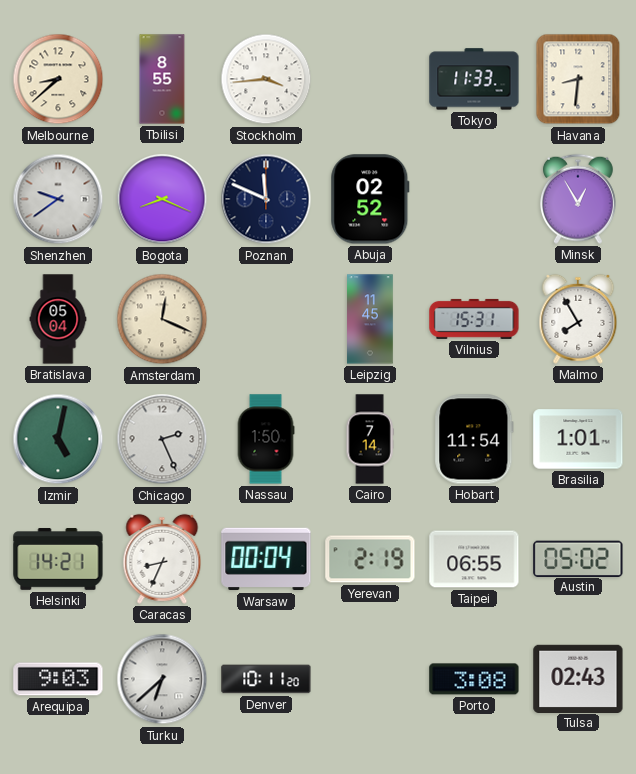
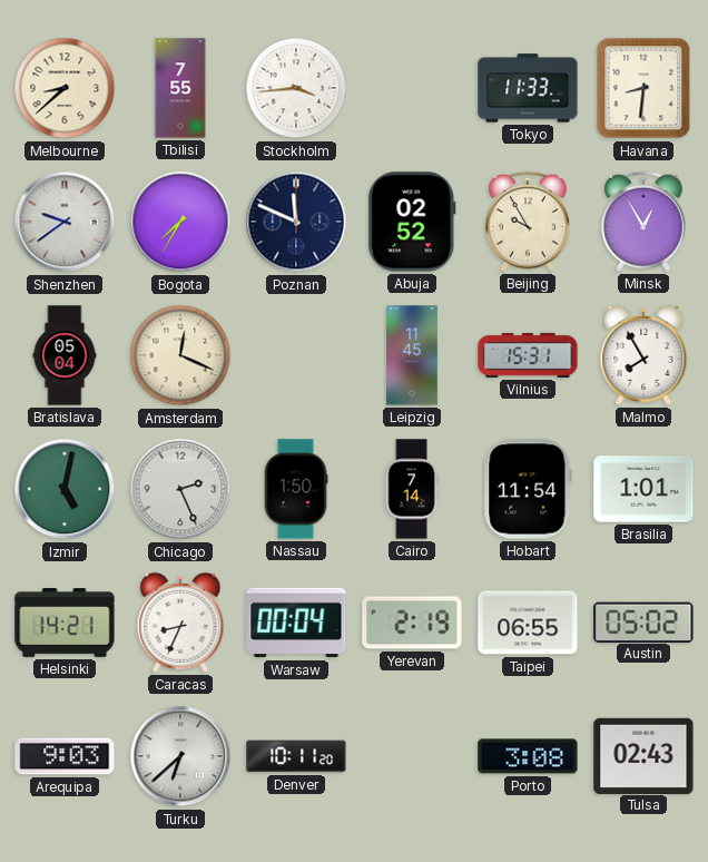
Tbilisi: 8:55 -> 7:55 (180, 88)
Bogota: 8:19 -> 7:35 (180, 222)
Beijing: none -> 9:55 (528, 222)
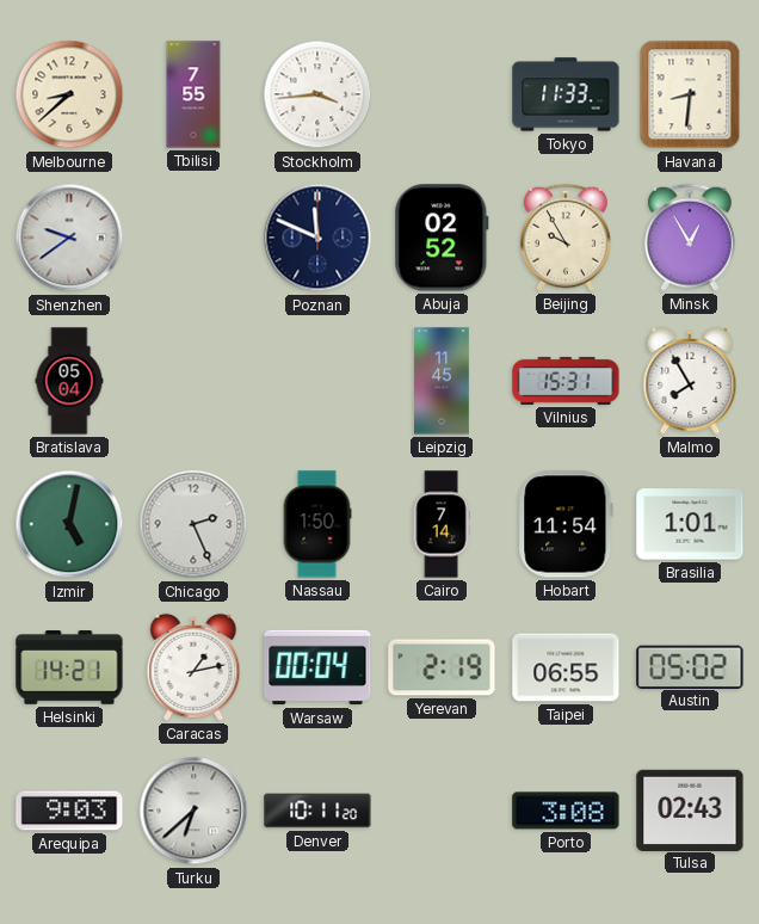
Bogota: 7:35 -> none (180, 222)
Amsterdam: 12:19 -> none (180, 355)
Caracas: 8:34 -> 1:13 (193, 667)
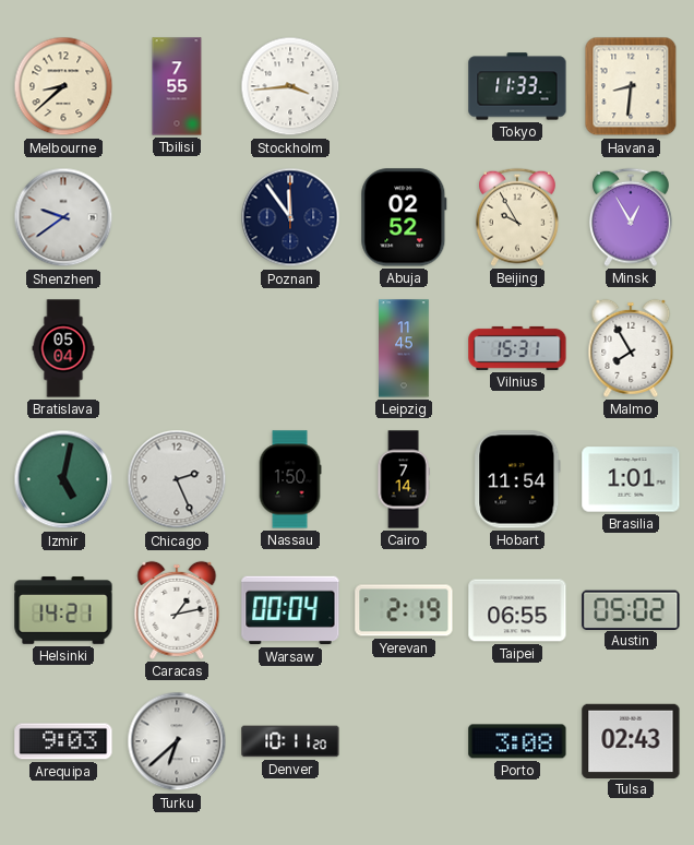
Poznan: 11:49 -> 11:54 (290, 217)
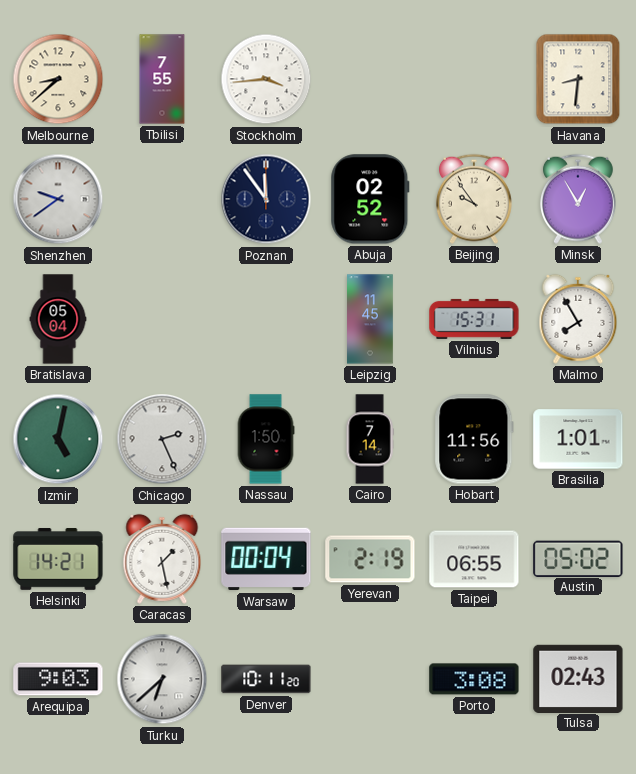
Tokyo: 11:33 -> none (517, 86)
Beijing: 9:55 -> 9:54 (474, 199)
Hobart: 11:54 -> 11:56 (474, 439)
Caracas: 1:13 -> 1:28 (162, 559)
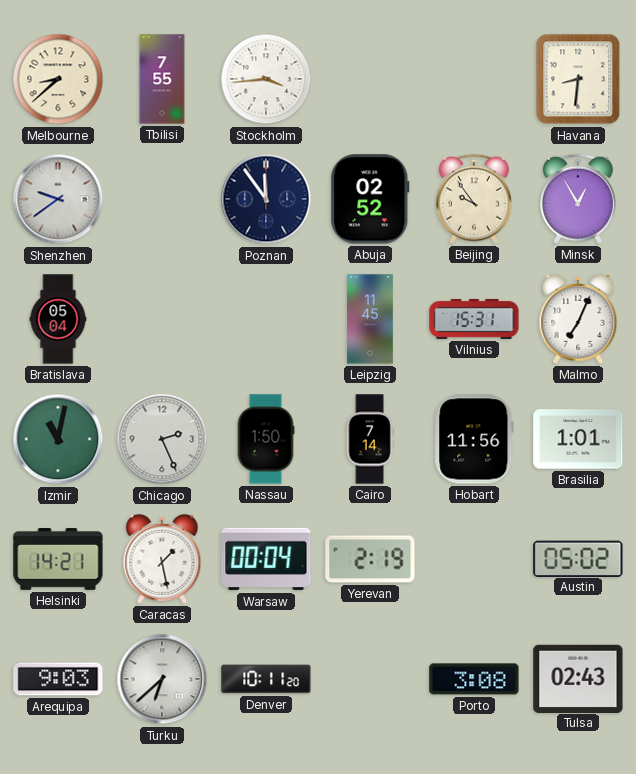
Malmo: 7:55 -> 7:04 (578, 319)
Izmir: 5:02 -> 11:02 (58, 439)
Taipei: 06:55 -> none (474, 559)
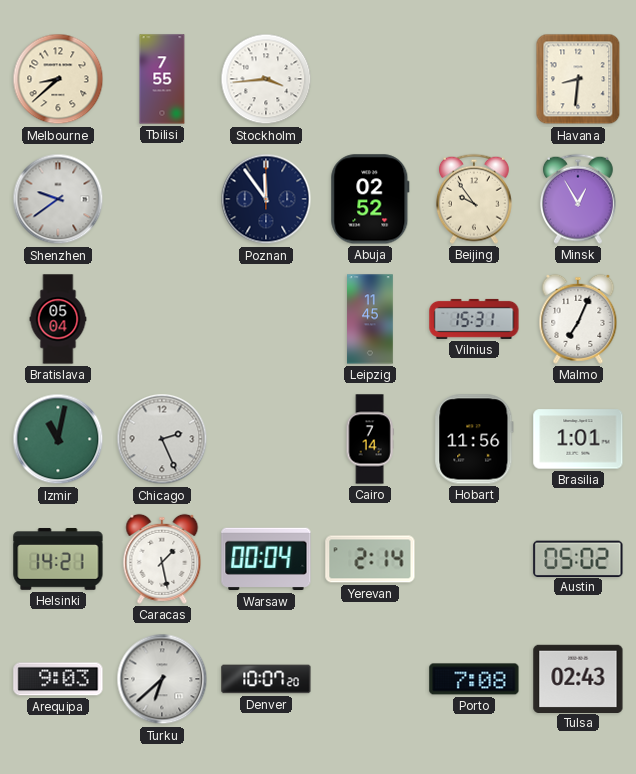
Nassau: 1:50 -> none (266, 439)
Yerevan: 2:19 -> 2:14 (370, 559)
Denver: 10:11 -> 10:07 (266, 679)
Porto: 3:08 -> 7:08 (474, 679)
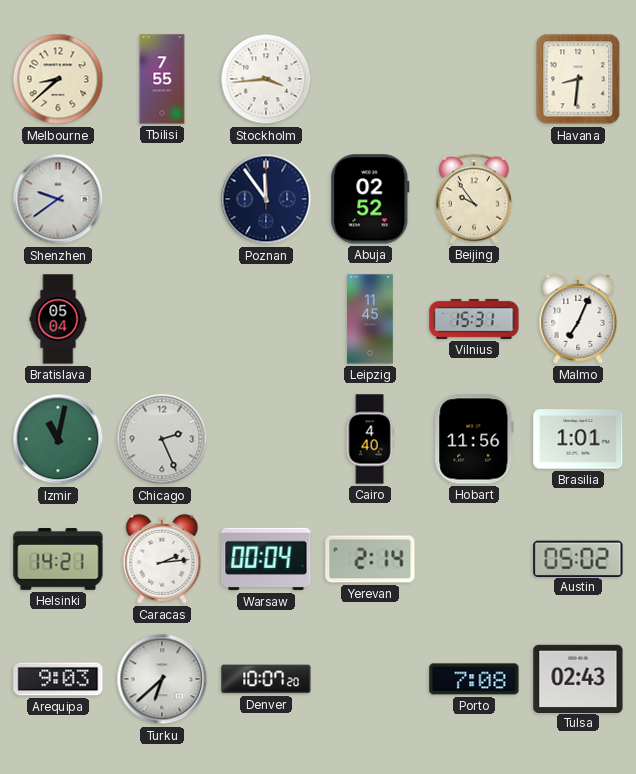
Minsk: 12:55 -> none (578, 199)
Cairo: 7:14 -> 4:40 (370, 439)
Caracas: 1:28 -> 2:14 (162, 559)
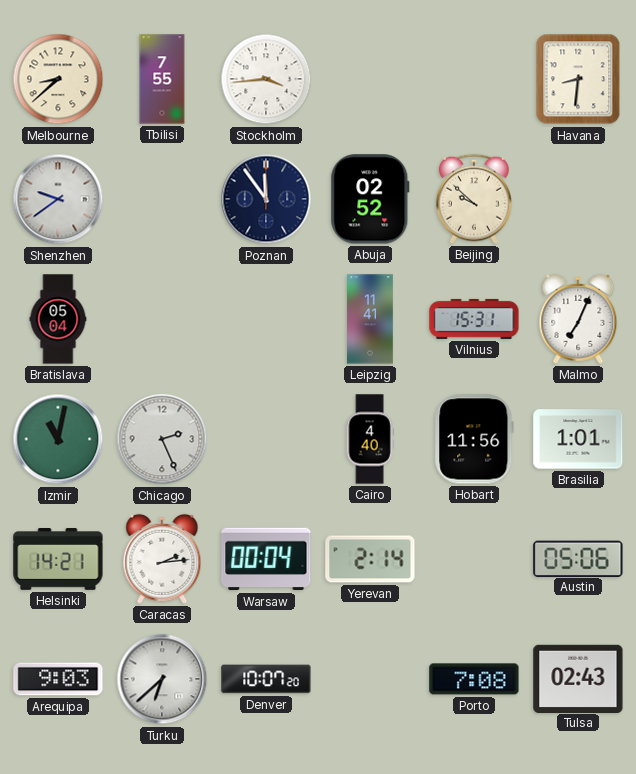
Beijing: 9:54 -> 9:52 (474, 199)
Leipzig: 11:45 -> 11:41 (370, 319)
Austin: 05:02 -> 05:06 (578, 558)
